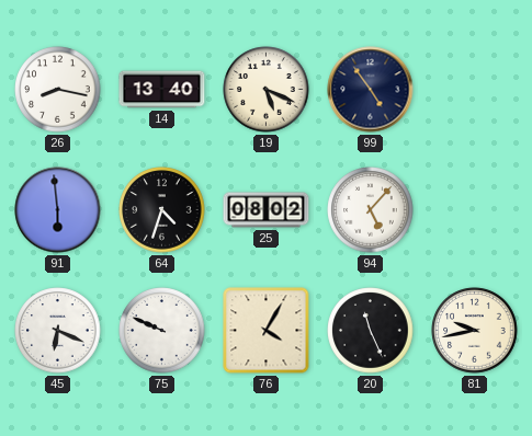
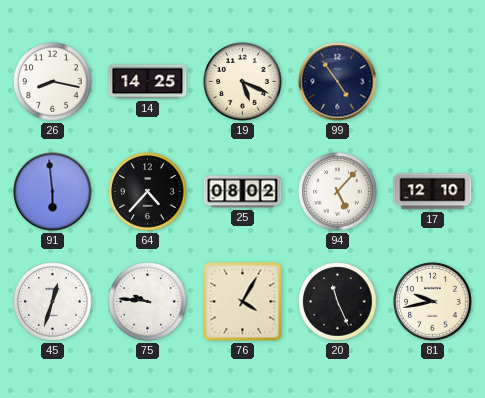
14: 13:40 -> 14:25 (148, 82)
64: 4:33 -> 4:37 (148, 192)
17: none -> 12:10 (433, 192)
45: 6:19 -> 12:33 (53, 302)
75: 9:49 -> 9:46 (148, 302)
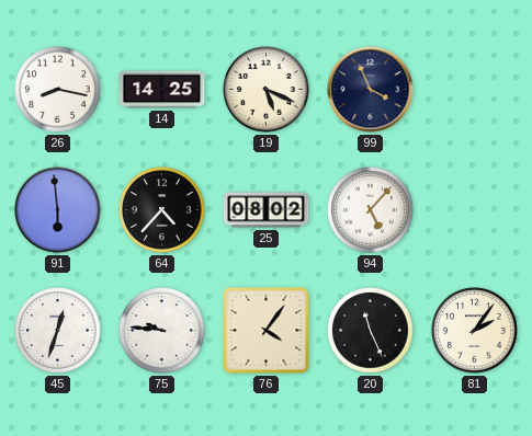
99: 4:54 -> 3:56 (371, 90)
17: 12:10 -> none (433, 192)
76: 4:05 -> 4:06 (267, 331)
81: 9:43 -> 2:06 (475, 331)
